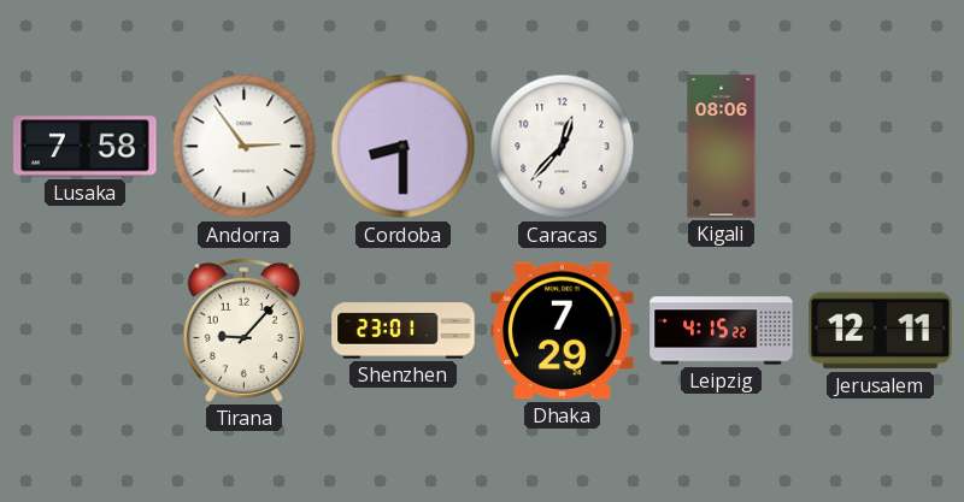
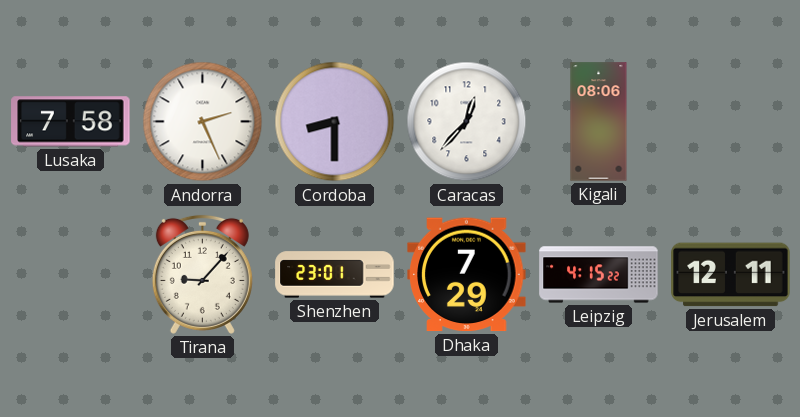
Andorra: 2:54 -> 2:26 (203, 122)
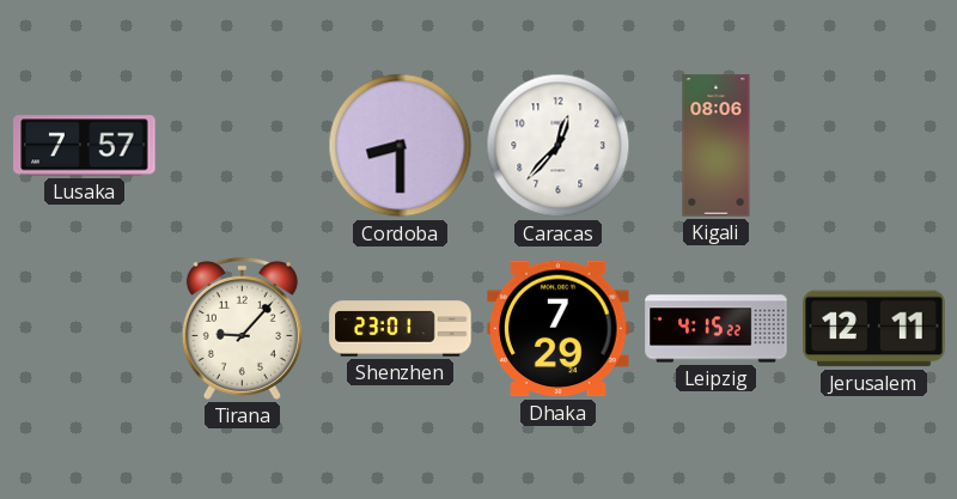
Lusaka: 7:58 -> 7:57 (85, 146)
Andorra: 2:26 -> none (203, 122)
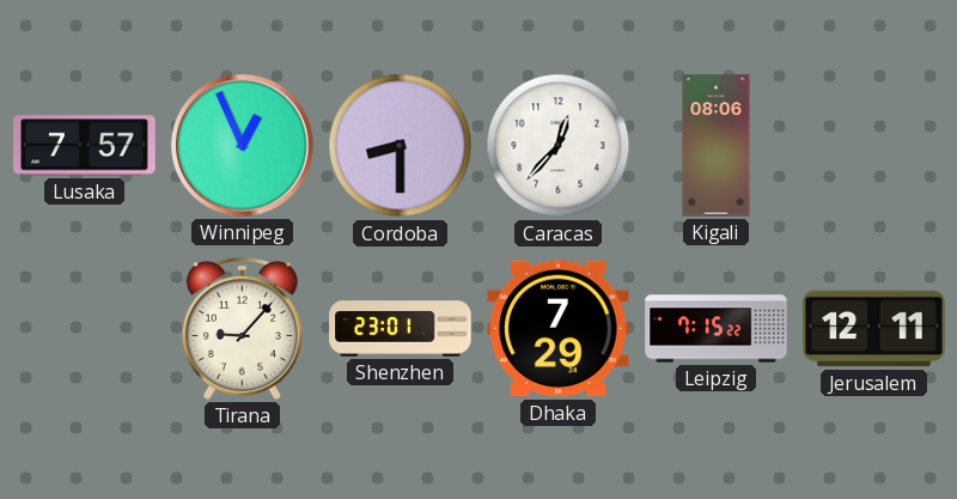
Winnipeg: none -> 12:56 (243, 146)
Leipzig: 4:15 -> 7:15 (717, 329)
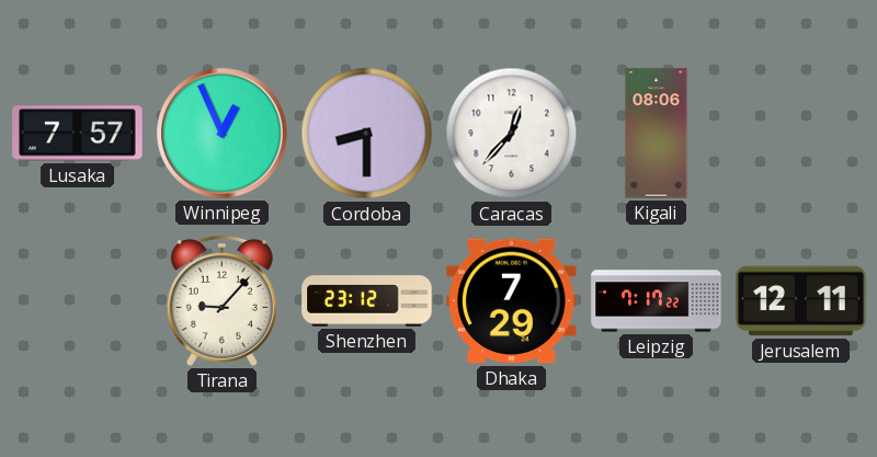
Shenzhen: 23:01 -> 23:12 (367, 301)
Leipzig: 7:15 -> 7:17 (657, 301)
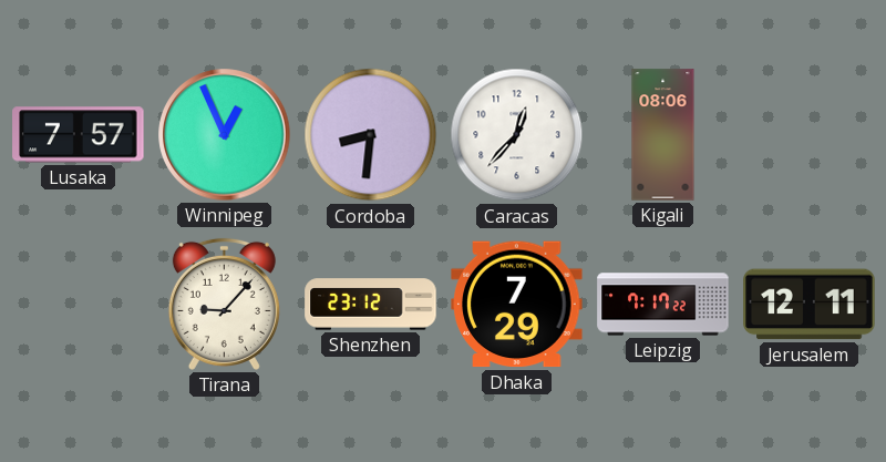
Cordoba: 8:30 -> 8:31 (371, 135)
